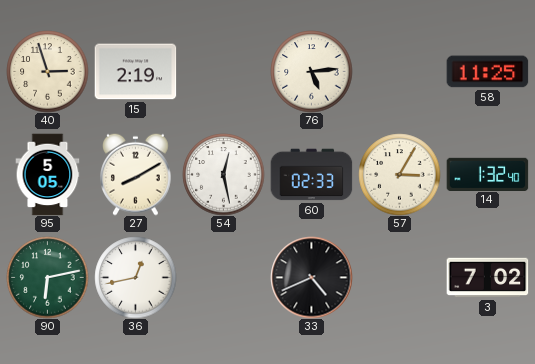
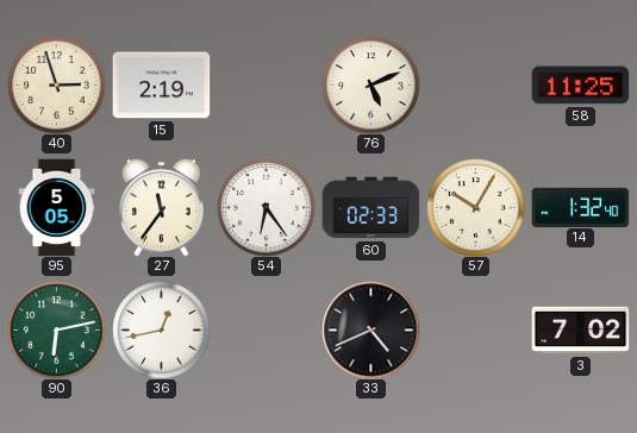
76: 5:14 -> 5:11 (370, 84)
27: 8:10 -> 11:36 (162, 207)
54: 12:28 -> 6:24 (266, 207)
57: 3:05 -> 10:05 (475, 207)
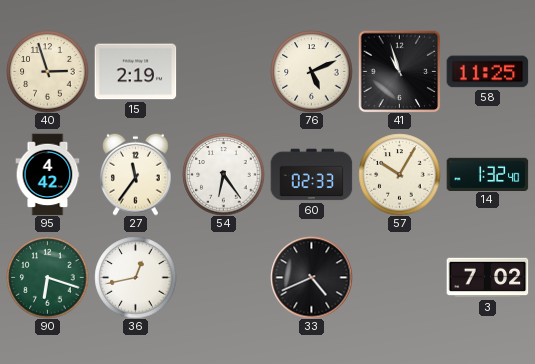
41: none -> 10:57 (399, 71)
95: 5:05 -> 4:42 (48, 174)
90: 6:13 -> 6:18 (47, 277)
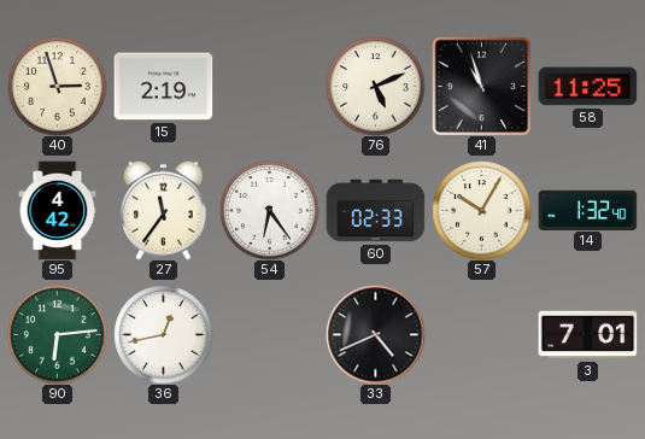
90: 6:18 -> 6:14 (57, 334)
3: 7:02 -> 7:01 (587, 335)
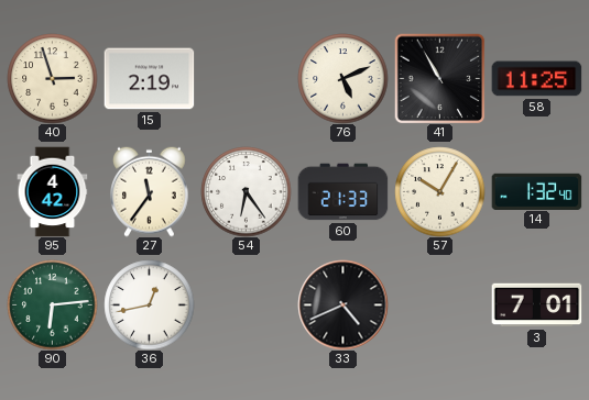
41: 10:57 -> 10:55 (439, 78)
60: 02:33 -> 21:33 (342, 192)
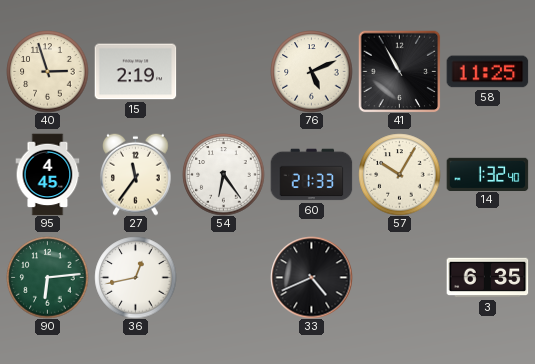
95: 4:42 -> 4:45 (48, 174)
3: 7:01 -> 6:35 (487, 278)
